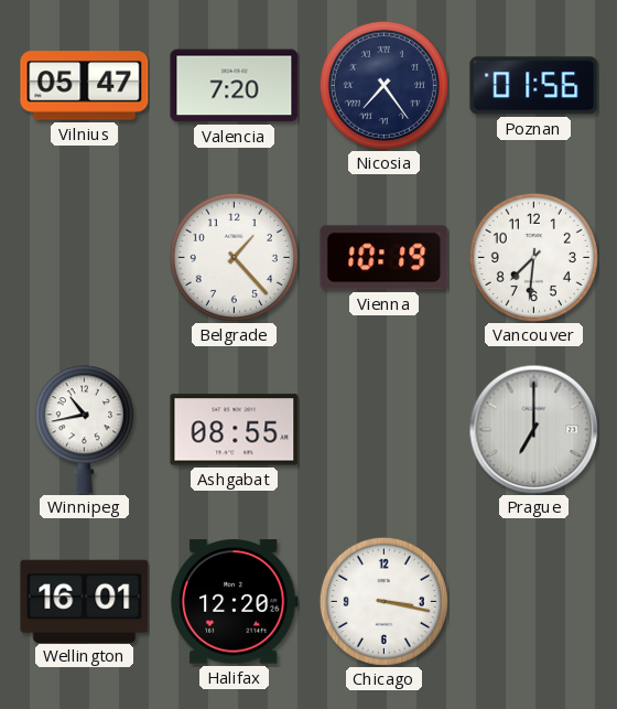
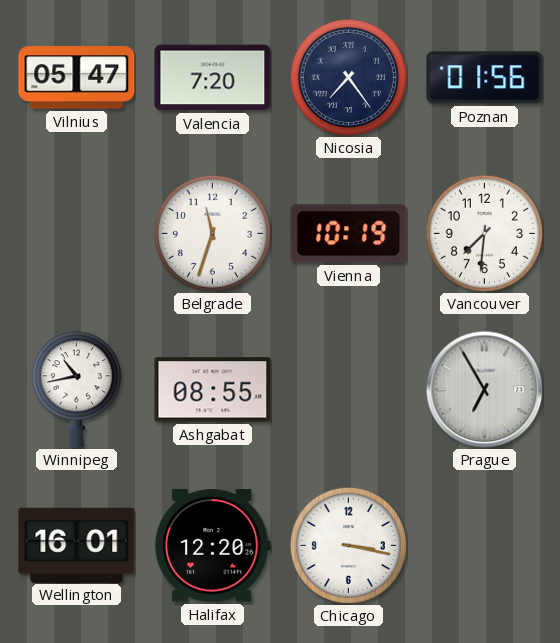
Belgrade: 1:23 -> 11:33 (212, 233)
Prague: 7:00 -> 6:55 (484, 389)
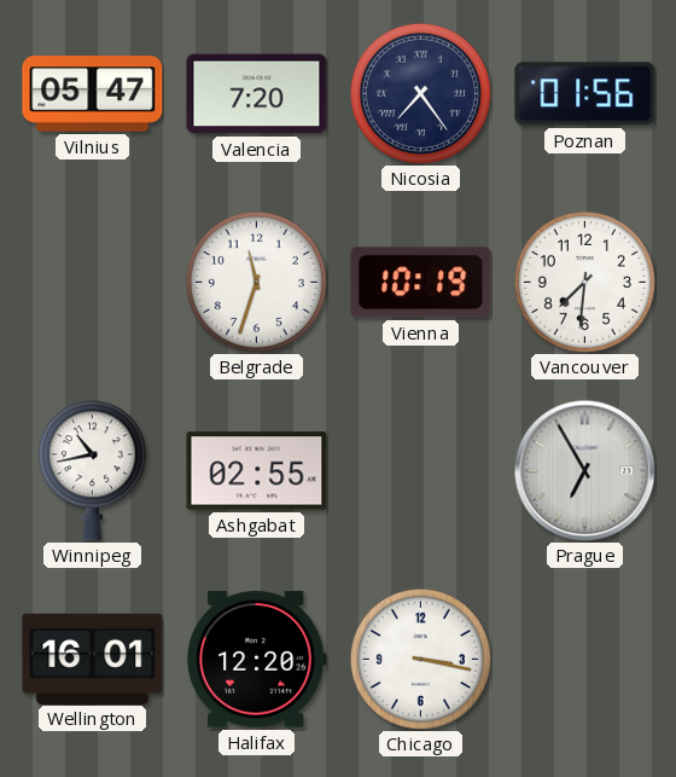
Ashgabat: 08:55 -> 02:55 (257, 471)
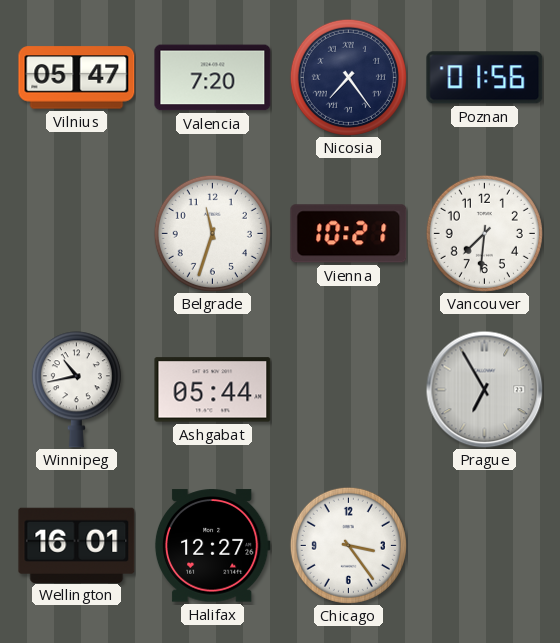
Vienna: 10:19 -> 10:21 (349, 234)
Ashgabat: 02:55 -> 05:44 (213, 390)
Halifax: 12:20 -> 12:27 (212, 546)
Chicago: 3:17 -> 3:24 (348, 545)
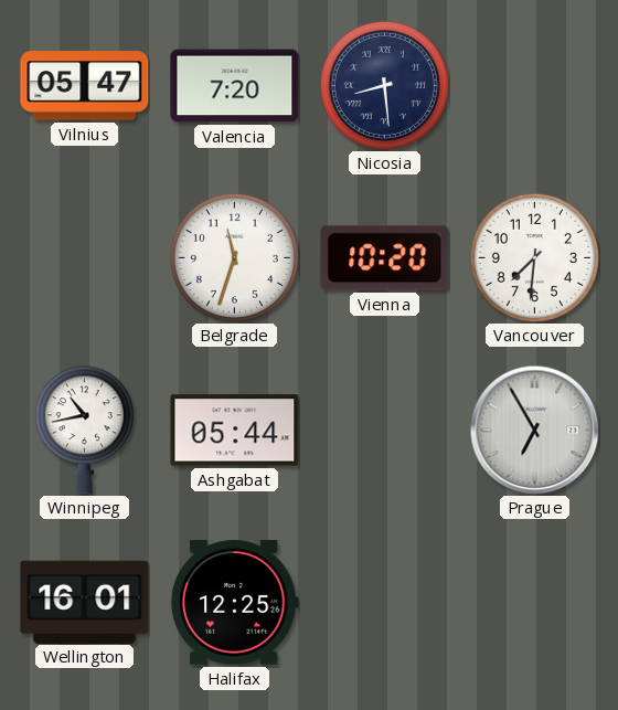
Nicosia: 7:24 -> 8:29 (384, 85)
Poznan: 01:56 -> none (485, 78)
Vienna: 10:21 -> 10:20 (385, 258)
Halifax: 12:27 -> 12:25 (234, 603)
Chicago: 3:24 -> none (348, 545)
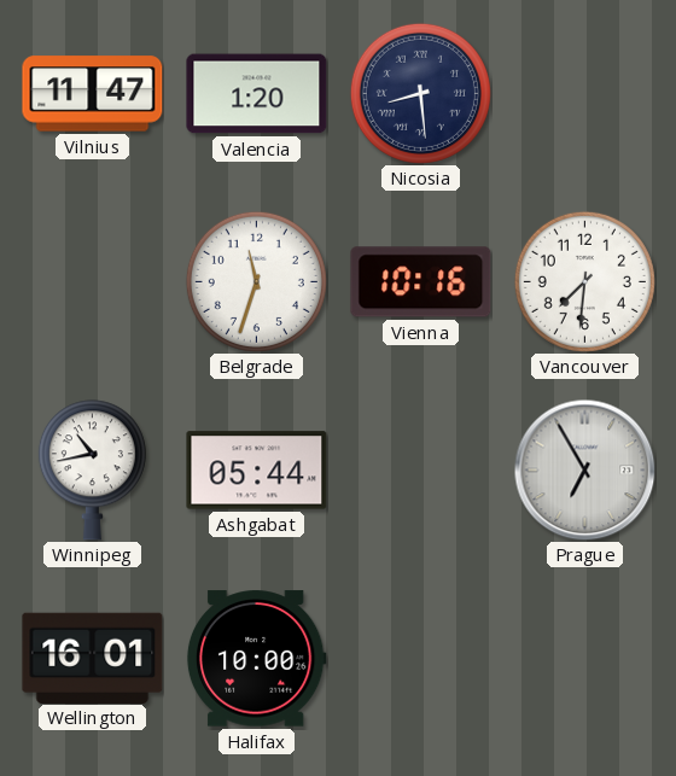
Vilnius: 05:47 -> 11:47 (93, 94)
Valencia: 7:20 -> 1:20 (257, 94)
Vienna: 10:20 -> 10:16 (421, 282)
Halifax: 12:25 -> 10:00 (256, 659)
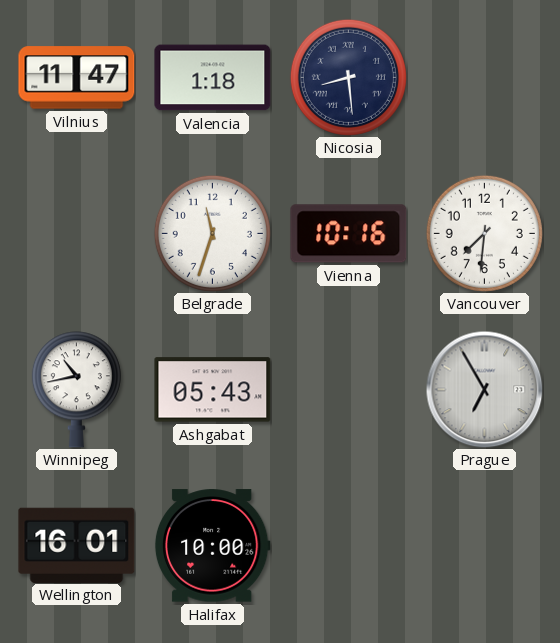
Valencia: 1:20 -> 1:18 (213, 78)
Ashgabat: 05:44 -> 05:43 (213, 390)
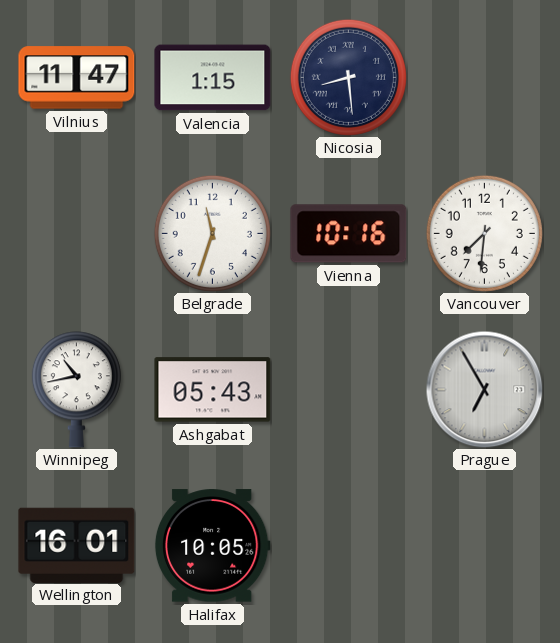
Valencia: 1:18 -> 1:15 (213, 78)
Halifax: 10:00 -> 10:05 (212, 546)
